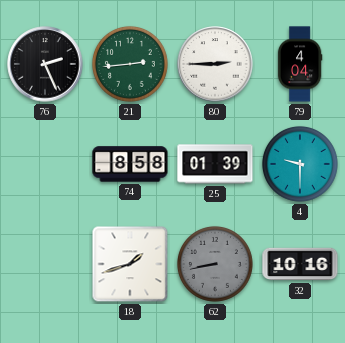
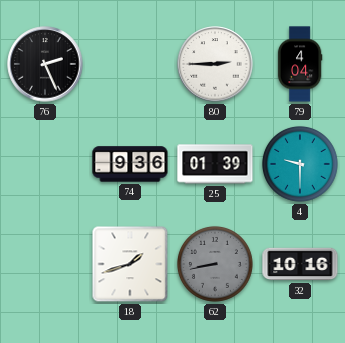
21: 2:44 -> none (131, 64)
74: 8:58 -> 9:36 (130, 164)
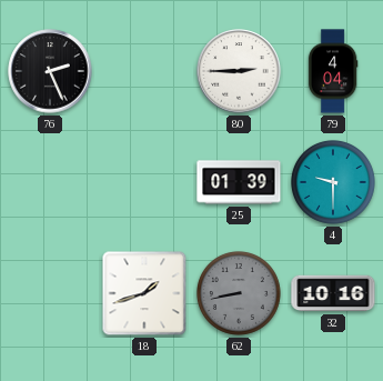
74: 9:36 -> none (130, 164)
